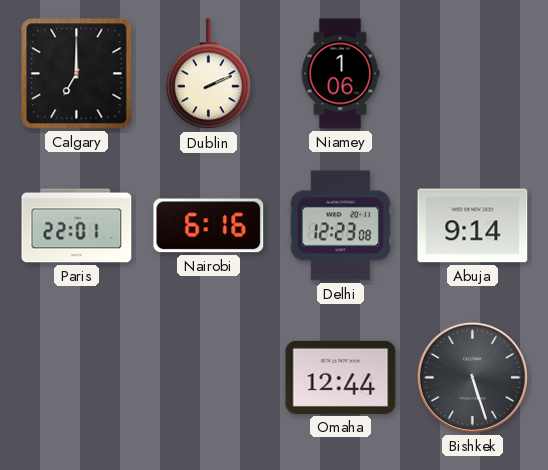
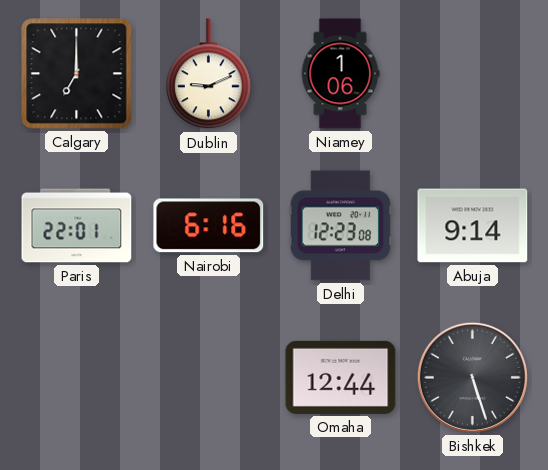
Dublin: 2:11 -> 9:11 (209, 74)
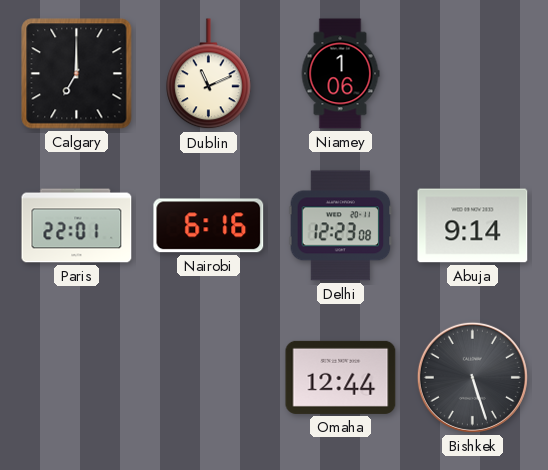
Dublin: 9:11 -> 11:11 (209, 74)
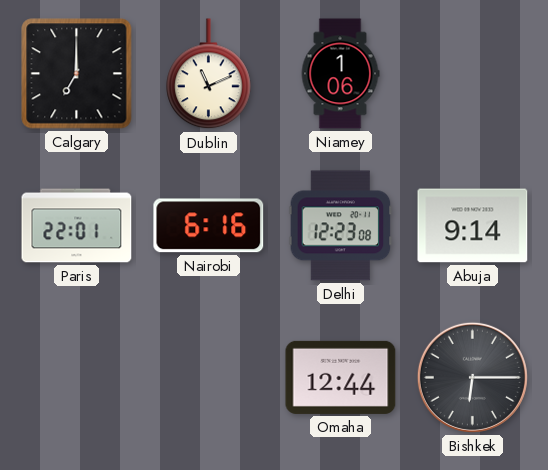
Bishkek: 5:27 -> 6:15 (472, 377)
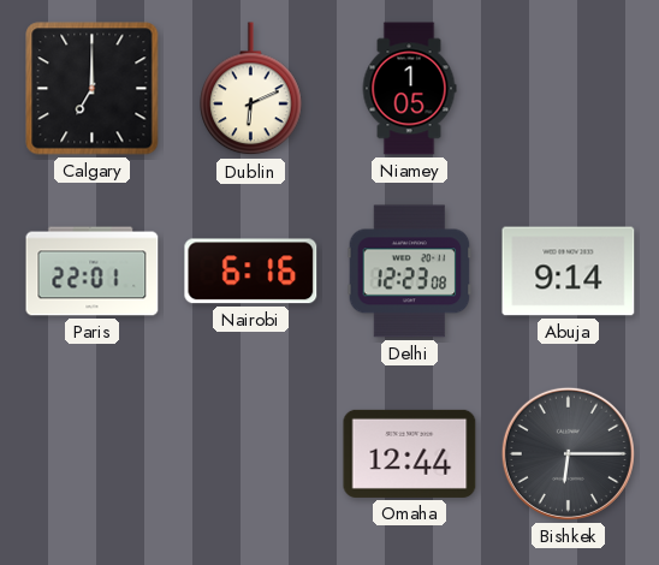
Dublin: 11:11 -> 6:11 (251, 89)
Niamey: 1:06 -> 1:05 (409, 89)
